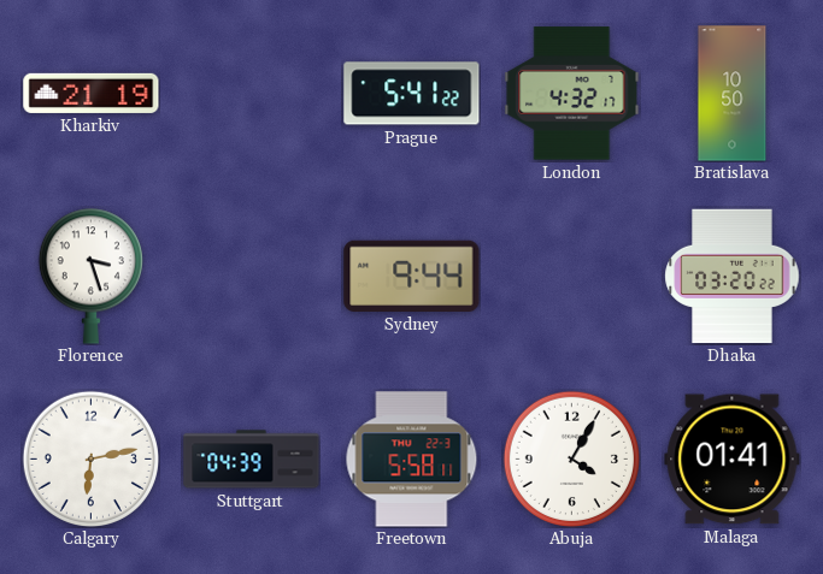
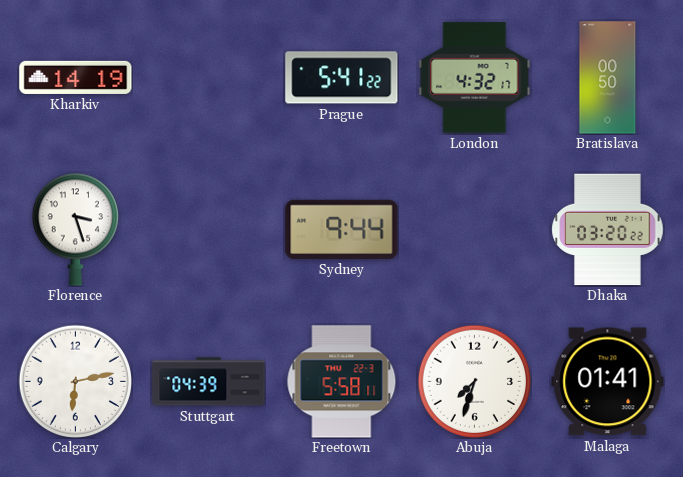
Kharkiv: 21:19 -> 14:19 (76, 77)
Bratislava: 10:50 -> 00:50 (608, 78)
Abuja: 4:05 -> 7:33 (474, 381)
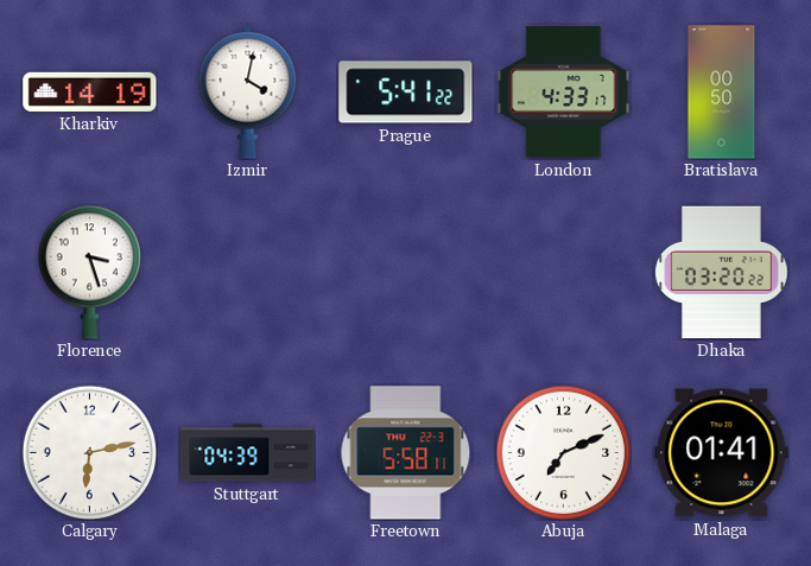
Izmir: none -> 4:02 (248, 91)
London: 4:32 -> 4:33 (564, 93)
Sydney: 9:44 -> none (342, 229)
Abuja: 7:33 -> 7:11 (563, 452)
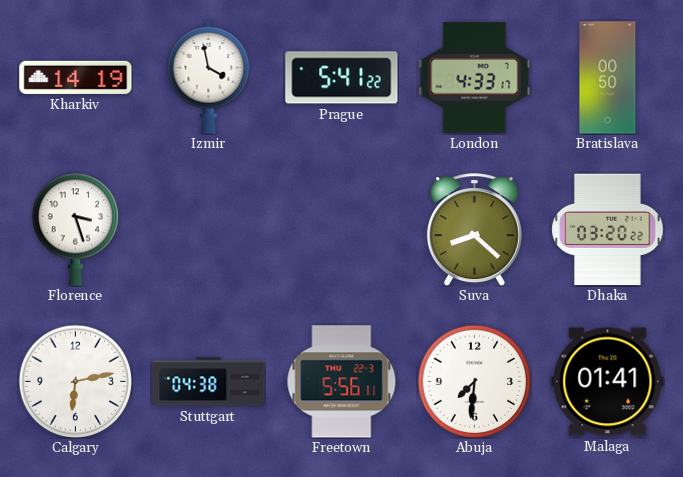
Izmir: 4:02 -> 3:58 (209, 77)
Suva: none -> 8:22 (474, 230)
Stuttgart: 04:39 -> 04:38 (209, 382)
Freetown: 5:58 -> 5:56 (342, 382)
Abuja: 7:11 -> 7:31 (474, 381)
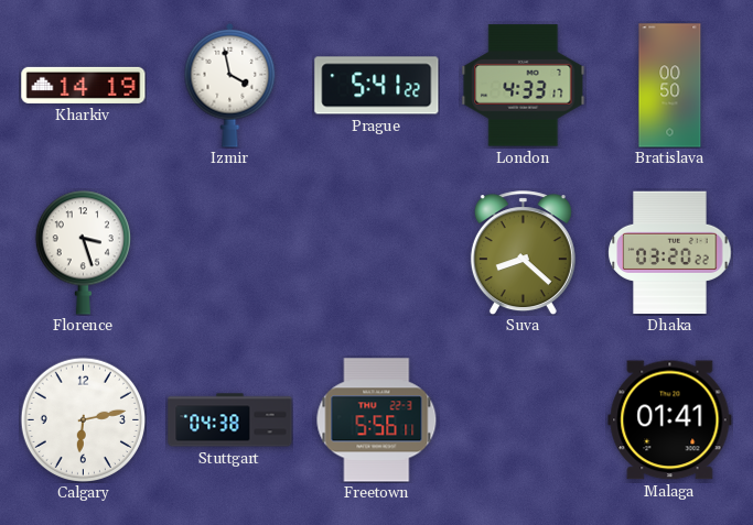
Abuja: 7:31 -> none (474, 381)
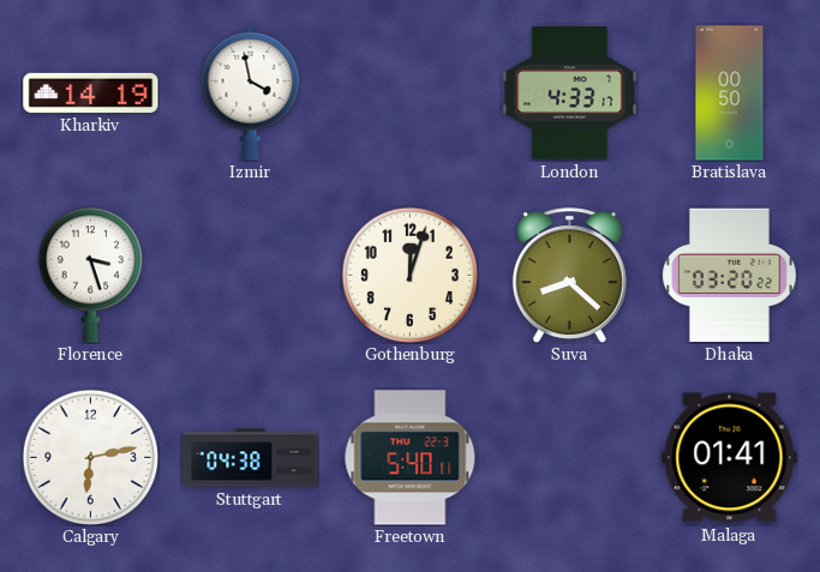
Prague: 5:41 -> none (377, 86)
Gothenburg: none -> 12:03 (409, 275)
Freetown: 5:56 -> 5:40 (411, 458)
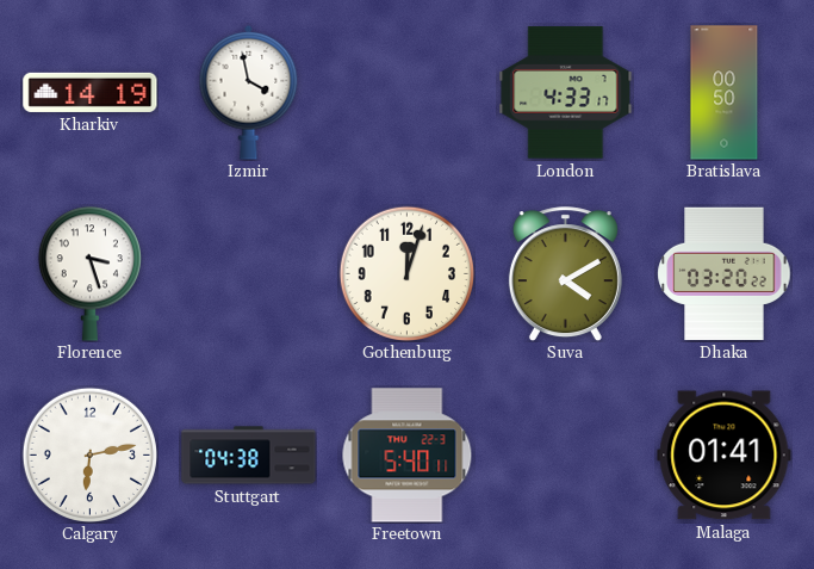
Suva: 8:22 -> 4:10 (565, 274)
